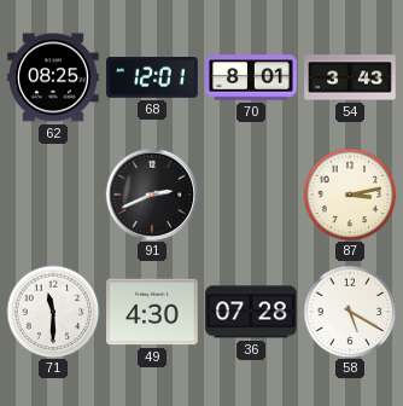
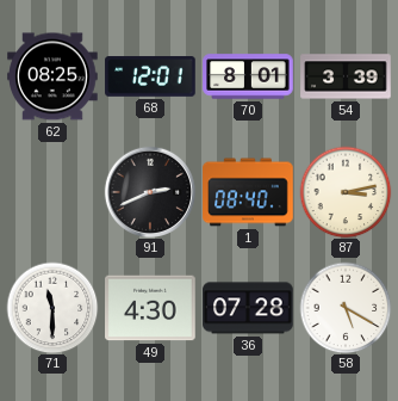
54: 3:43 -> 3:39 (346, 76)
1: none -> 08:40 (248, 192)
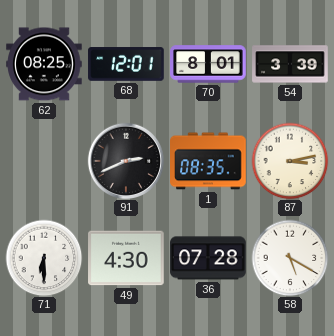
1: 08:40 -> 08:35 (208, 161)
71: 11:30 -> 6:30 (44, 258)
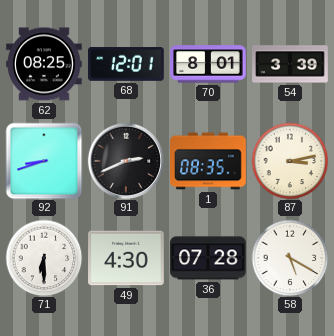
92: none -> 8:42 (44, 161)
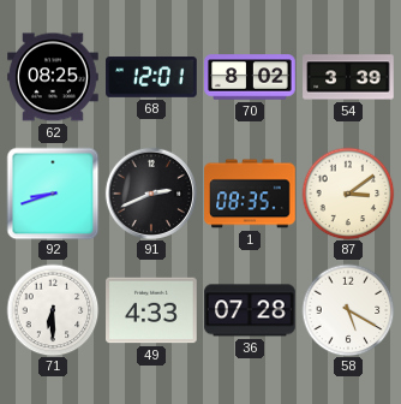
70: 8:01 -> 8:02 (250, 77)
87: 3:13 -> 3:09 (348, 194)
49: 4:30 -> 4:33 (151, 310)
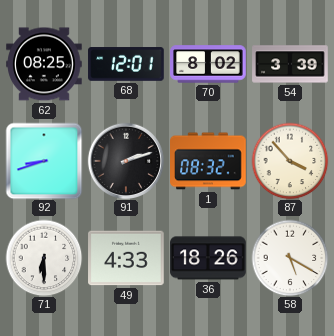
91: 2:41 -> 2:12 (125, 160)
1: 08:35 -> 08:32 (208, 161)
87: 3:09 -> 3:53 (290, 161)
36: 07:28 -> 18:26 (208, 258)
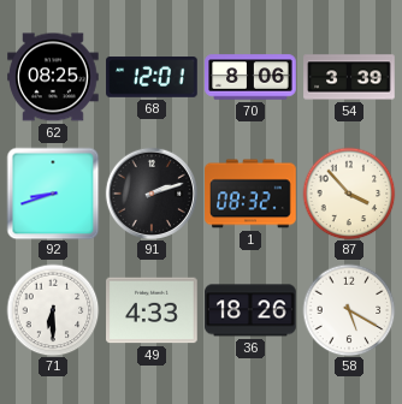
70: 8:02 -> 8:06 (250, 77)
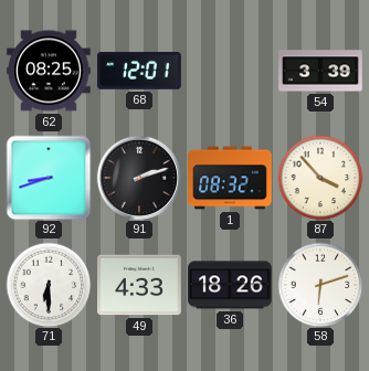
70: 8:06 -> none (250, 77)
58: 5:20 -> 6:12 (320, 285)
